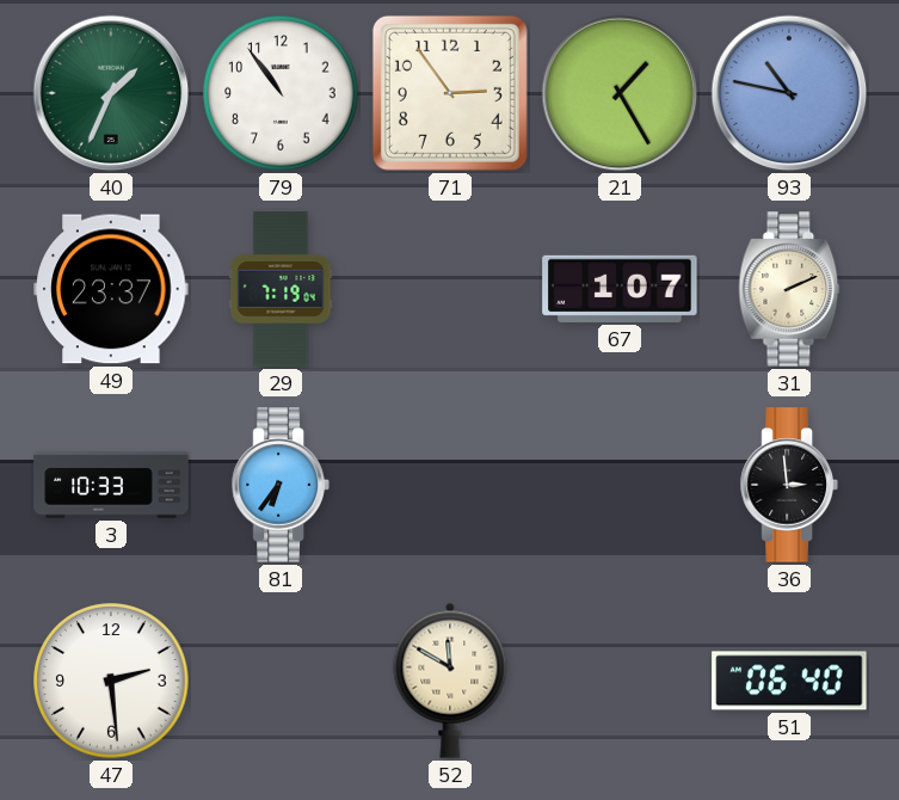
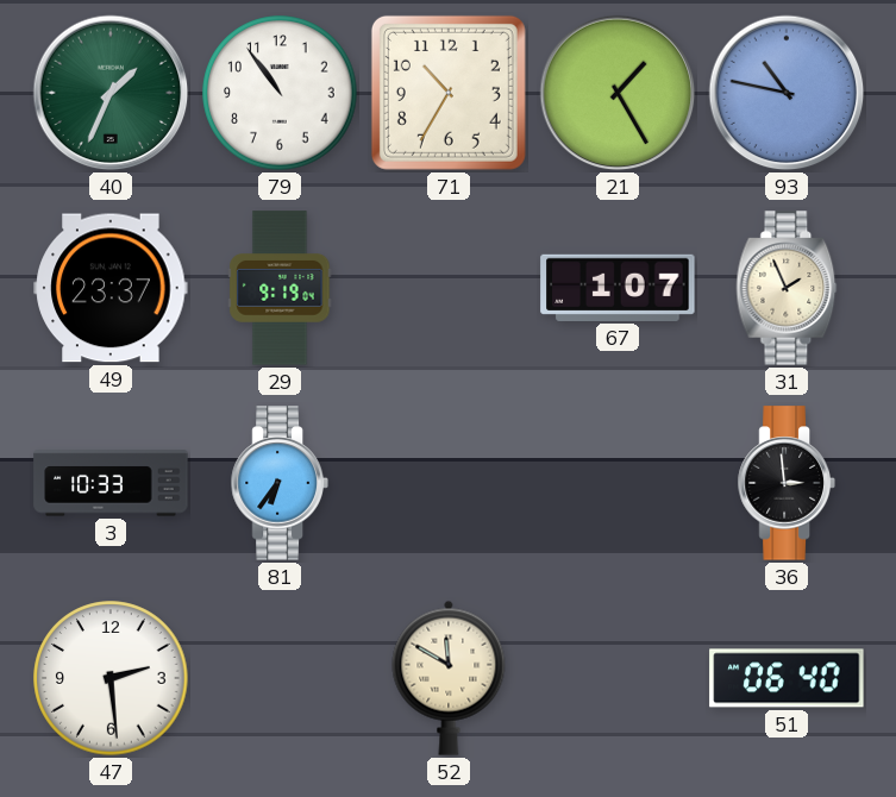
71: 2:54 -> 10:35 (449, 93)
29: 7:19 -> 9:19 (280, 288)
31: 2:11 -> 1:56 (787, 288)
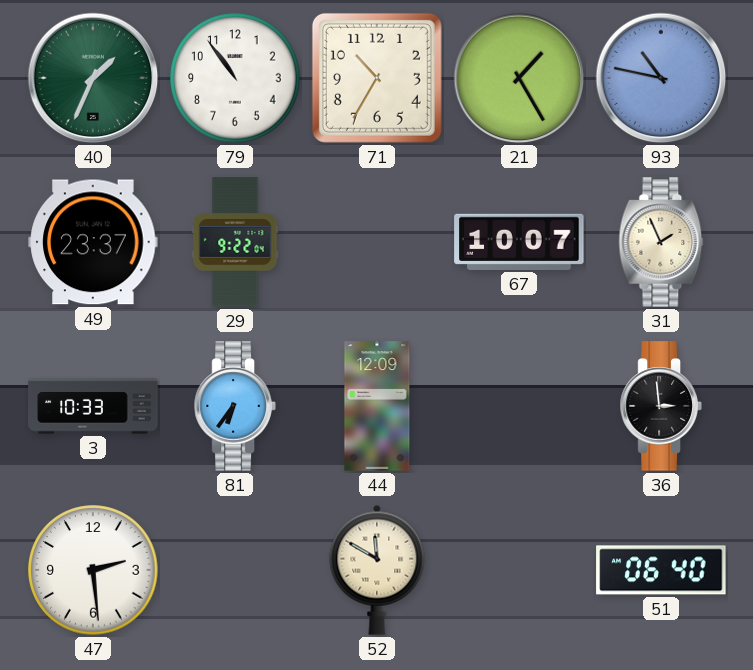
29: 9:19 -> 9:22 (235, 242)
67: 1:07 -> 10:07 (519, 242)
44: none -> 12:09 (377, 406)
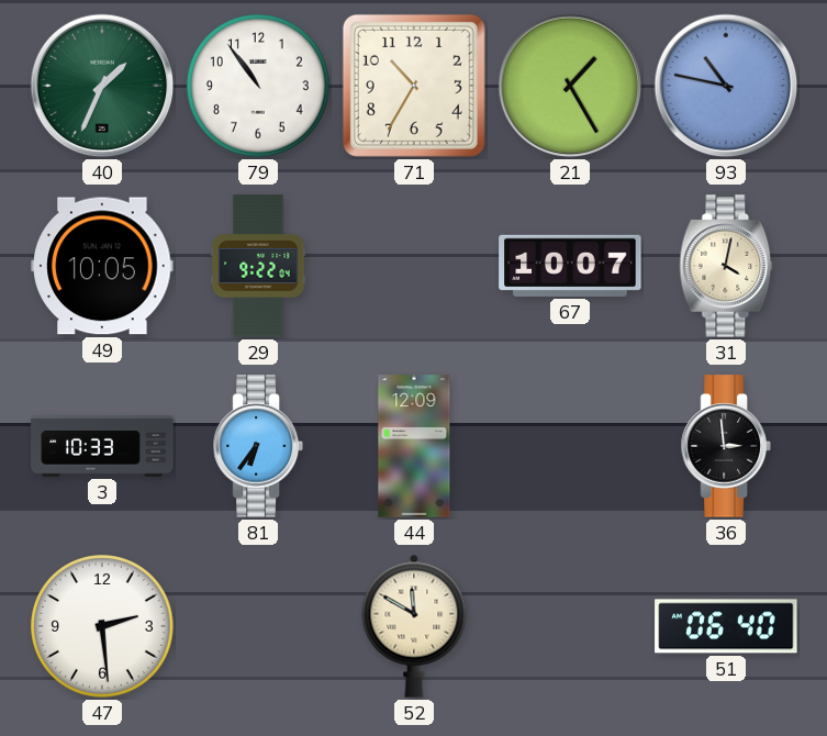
49: 23:37 -> 10:05 (102, 266)
31: 1:56 -> 4:02 (726, 266)
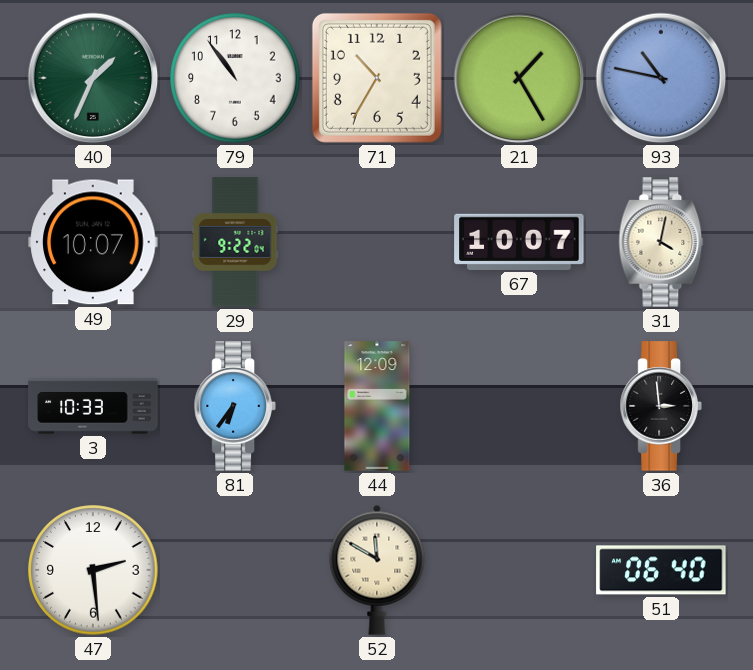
49: 10:05 -> 10:07 (93, 242)
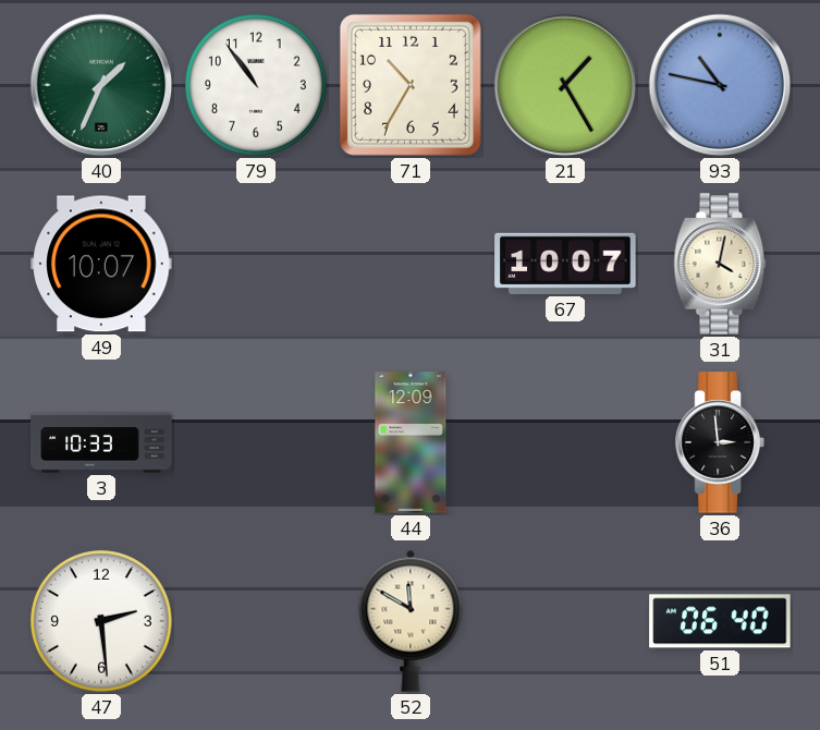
29: 9:22 -> none (235, 242)
81: 6:36 -> none (235, 406)
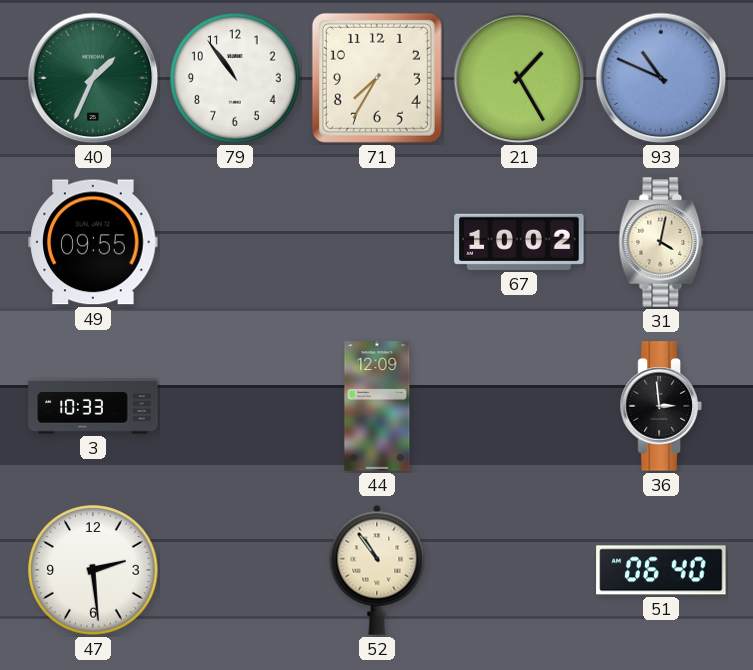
71: 10:35 -> 7:35 (377, 78)
93: 10:47 -> 10:49 (661, 78)
49: 10:07 -> 09:55 (93, 242)
67: 10:07 -> 10:02 (519, 242)
52: 11:50 -> 10:54 (377, 570)
